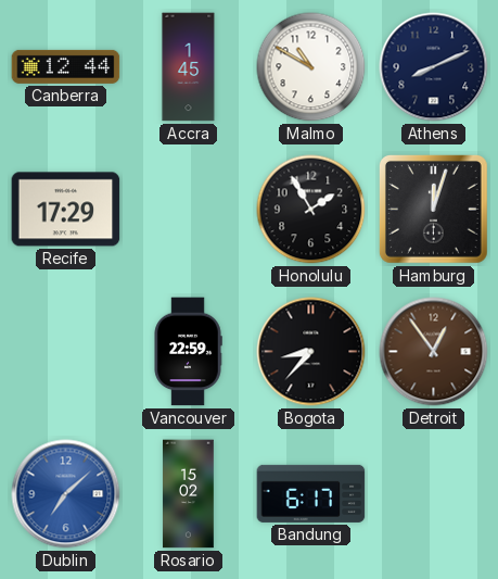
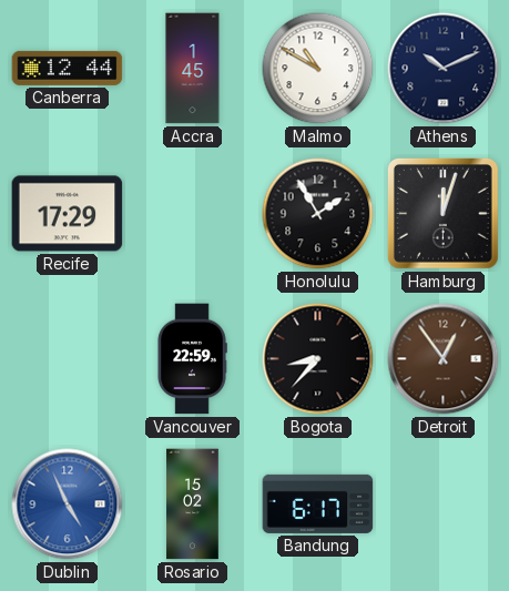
Athens: 8:11 -> 10:11 (444, 69)
Dublin: 7:08 -> 4:56 (68, 505)
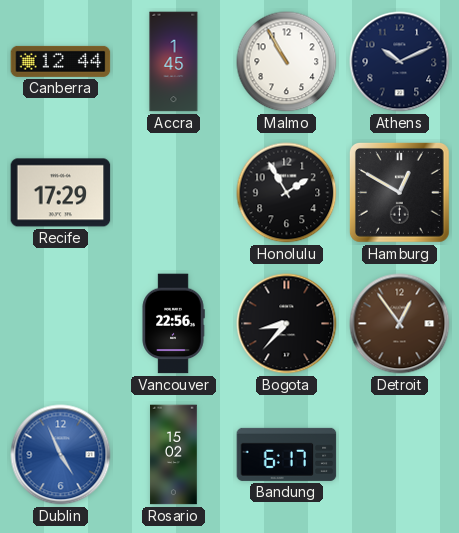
Malmo: 10:50 -> 10:55 (287, 62)
Hamburg: 12:03 -> 12:50 (400, 193)
Vancouver: 22:59 -> 22:56 (173, 324)
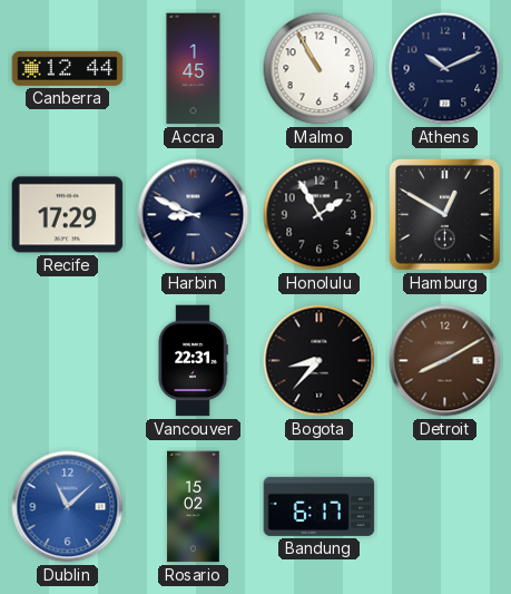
Harbin: none -> 8:49 (194, 215)
Vancouver: 22:56 -> 22:31 (193, 361)
Detroit: 12:54 -> 8:10 (445, 361)
Dublin: 4:56 -> 11:08 (68, 507)
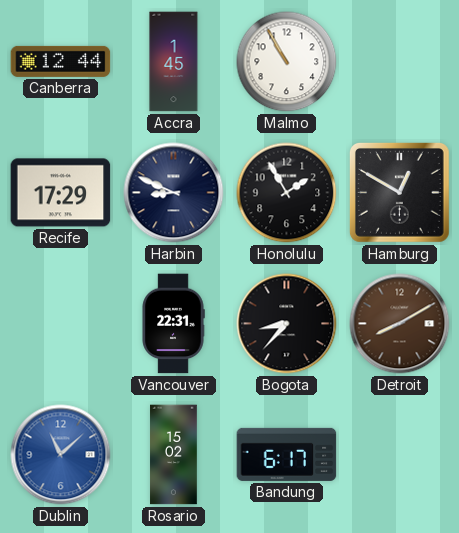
Athens: 10:11 -> none (445, 69)
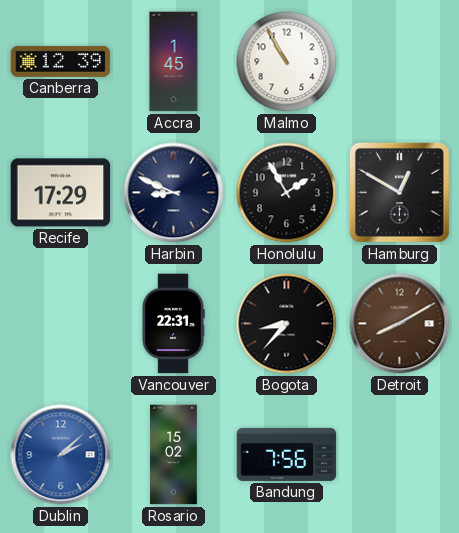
Canberra: 12:44 -> 12:39 (61, 61)
Dublin: 11:08 -> 2:08 (61, 455)
Bandung: 6:17 -> 7:56 (287, 454)
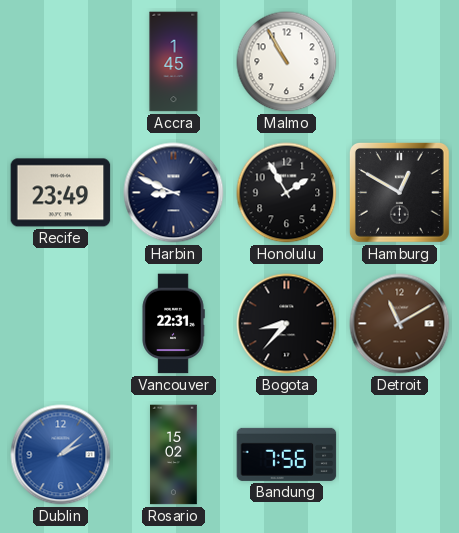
Canberra: 12:39 -> none (61, 61)
Recife: 17:29 -> 23:49 (61, 193)
Detroit: 8:10 -> 11:10 (400, 324)
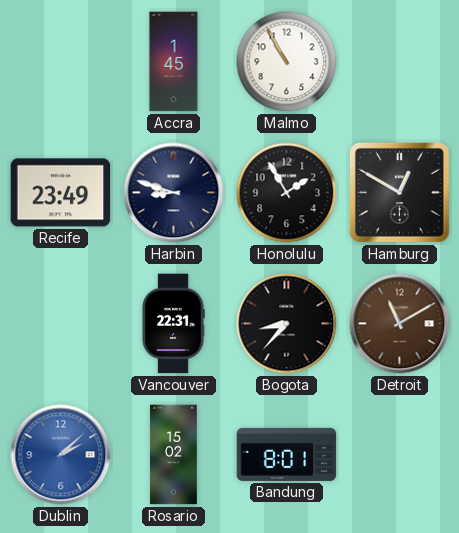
Harbin: 8:49 -> 8:48 (174, 193)
Bandung: 7:56 -> 8:01 (287, 454)
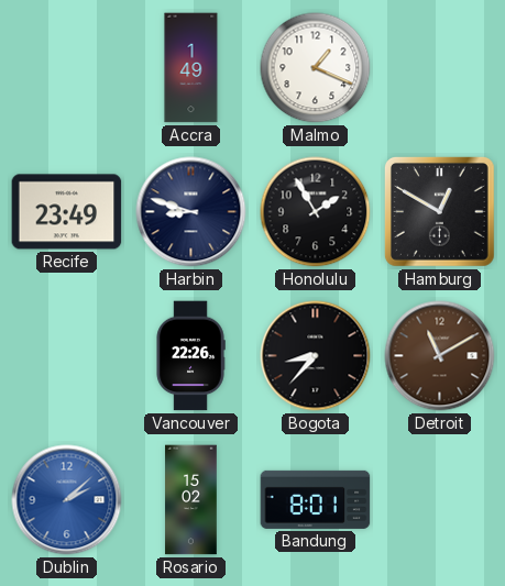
Accra: 1:45 -> 1:49 (191, 68)
Malmo: 10:55 -> 1:19 (316, 68)
Vancouver: 22:31 -> 22:26 (190, 356)
